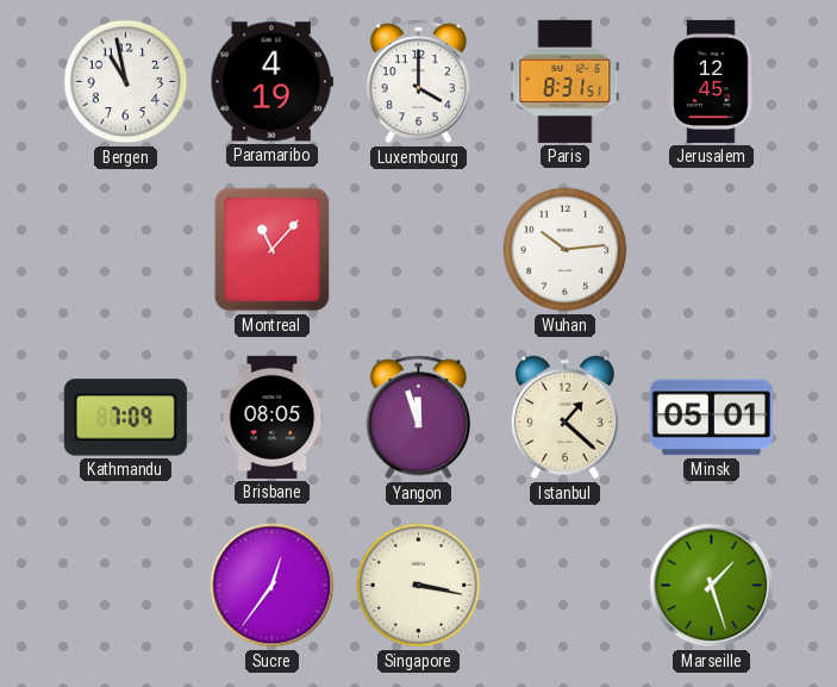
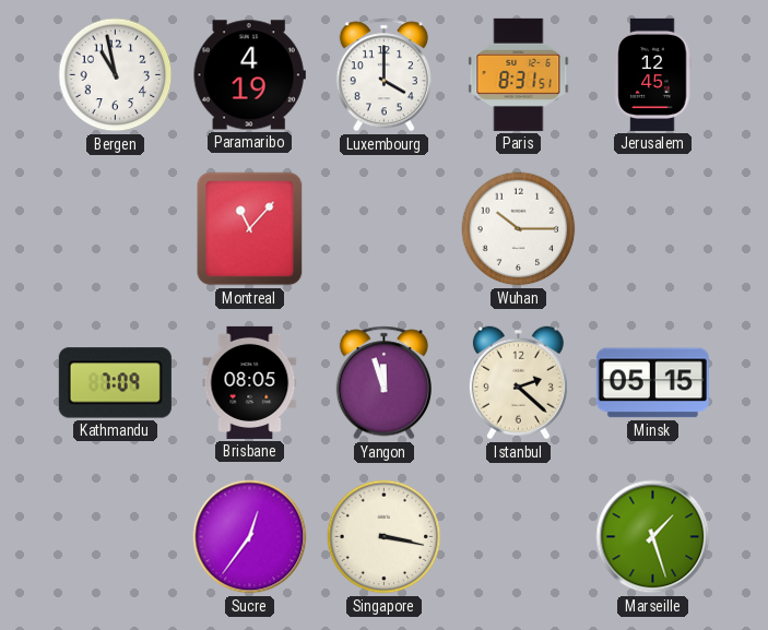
Wuhan: 10:14 -> 10:15 (519, 229)
Istanbul: 1:22 -> 2:22 (518, 383)
Minsk: 05:01 -> 05:15 (652, 383)
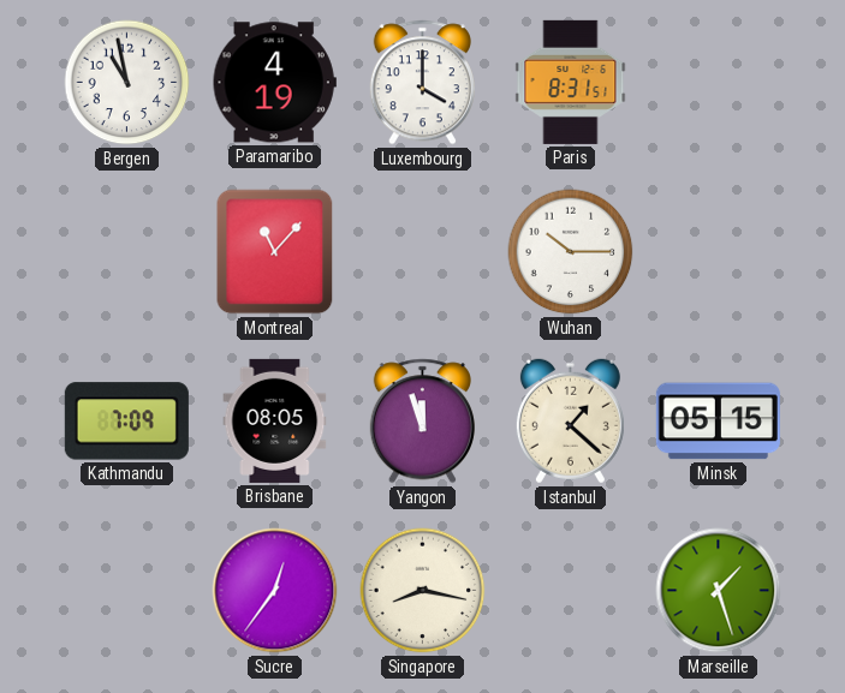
Jerusalem: 12:45 -> none (652, 74)
Istanbul: 2:22 -> 1:22 (570, 422)
Singapore: 3:17 -> 8:17 (423, 591)
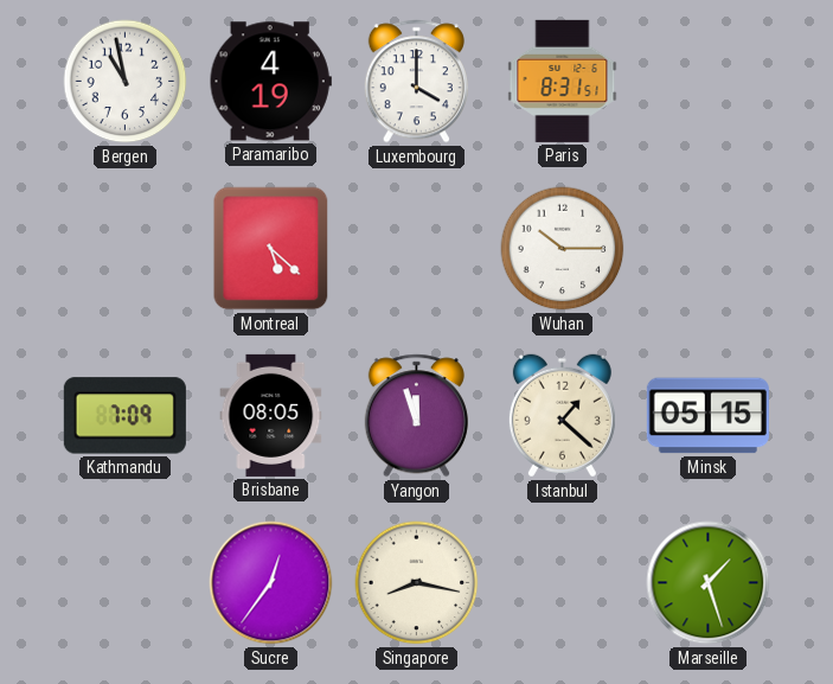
Montreal: 11:07 -> 5:22 (271, 249)
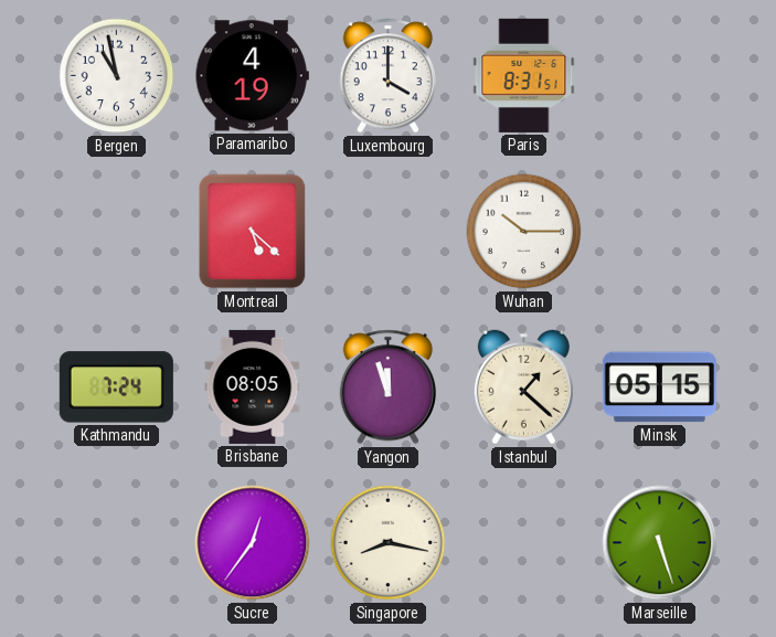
Kathmandu: 7:09 -> 7:24 (116, 387)
Marseille: 1:27 -> 5:27 (660, 543)
